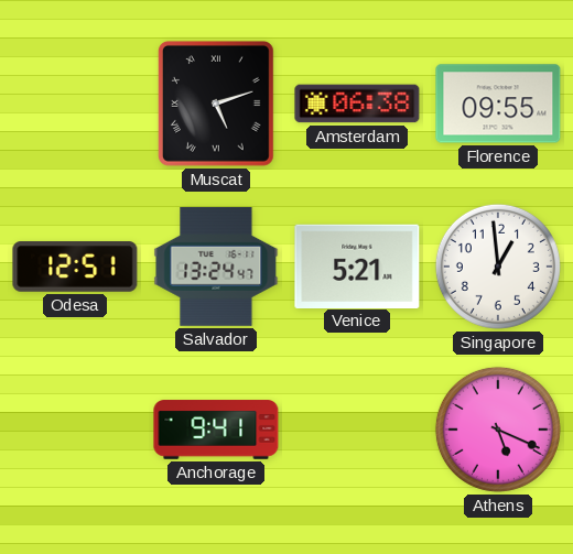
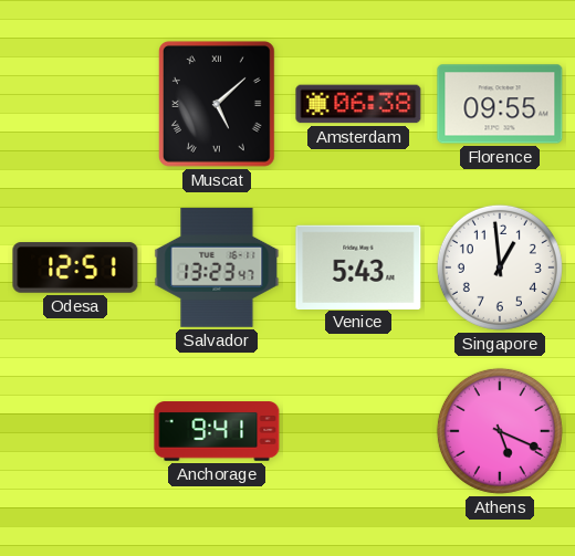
Muscat: 5:12 -> 5:08 (217, 104)
Salvador: 13:24 -> 13:23 (217, 267)
Venice: 5:21 -> 5:43 (358, 266)
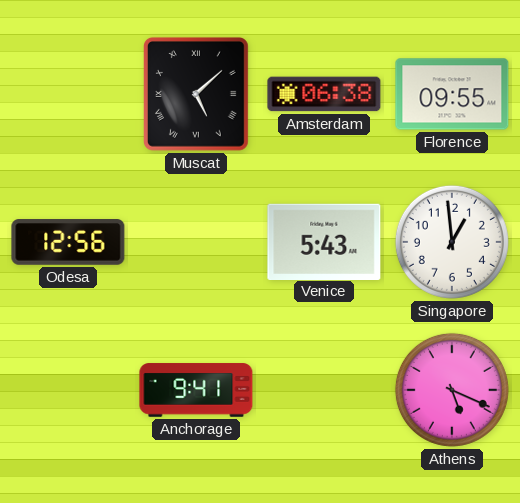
Odesa: 12:51 -> 12:56 (68, 242)
Salvador: 13:23 -> none (217, 267)
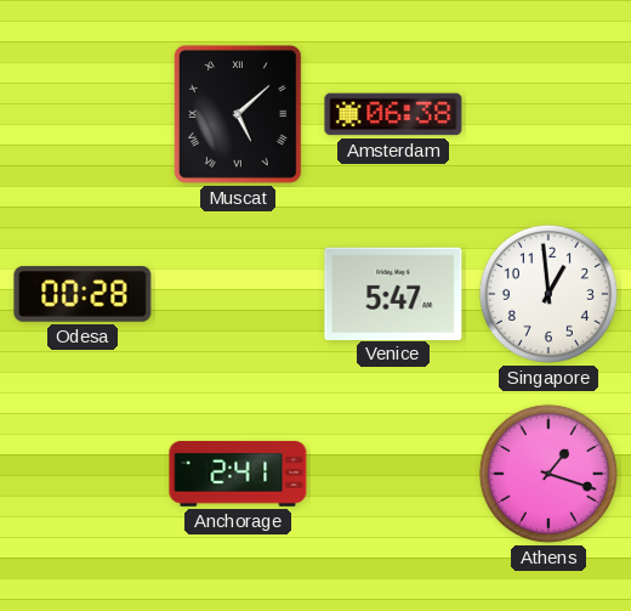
Florence: 09:55 -> none (452, 94)
Odesa: 12:56 -> 00:28 (83, 294)
Venice: 5:43 -> 5:47 (393, 293)
Anchorage: 9:41 -> 2:41 (238, 474)
Athens: 5:19 -> 1:18 (548, 474)
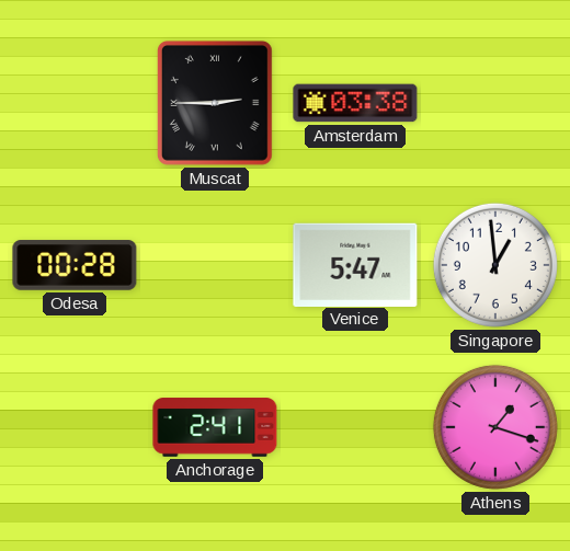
Muscat: 5:08 -> 2:45 (215, 103)
Amsterdam: 06:38 -> 03:38 (355, 103)
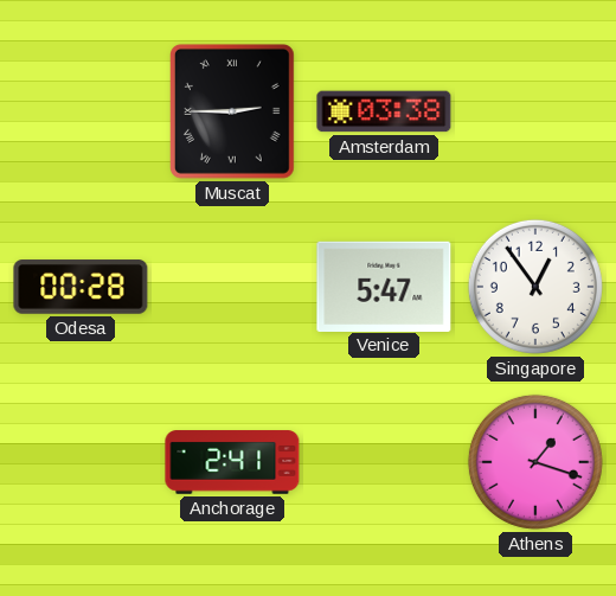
Singapore: 12:59 -> 12:54 (535, 287)
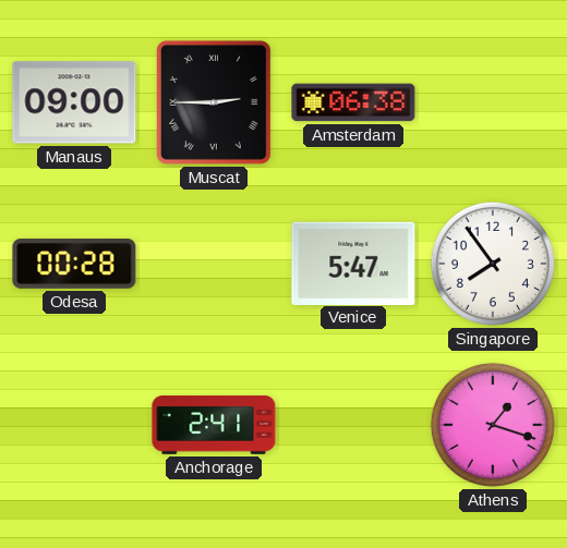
Manaus: none -> 09:00 (74, 102)
Amsterdam: 03:38 -> 06:38 (353, 102)
Singapore: 12:54 -> 7:54 (493, 264)
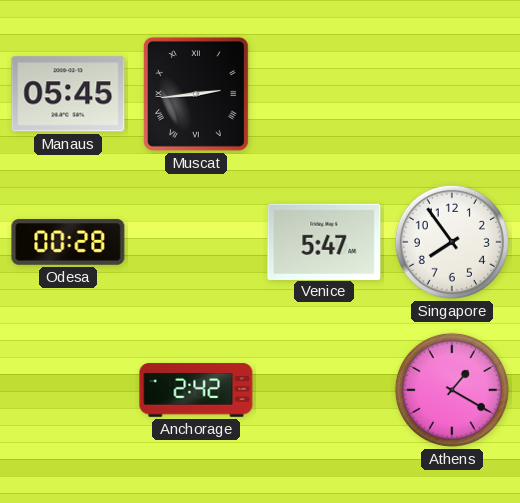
Manaus: 09:00 -> 05:45 (68, 94)
Muscat: 2:45 -> 2:44 (196, 94)
Amsterdam: 06:38 -> none (353, 102)
Anchorage: 2:41 -> 2:42 (196, 390)
Athens: 1:18 -> 1:20 (452, 390)
